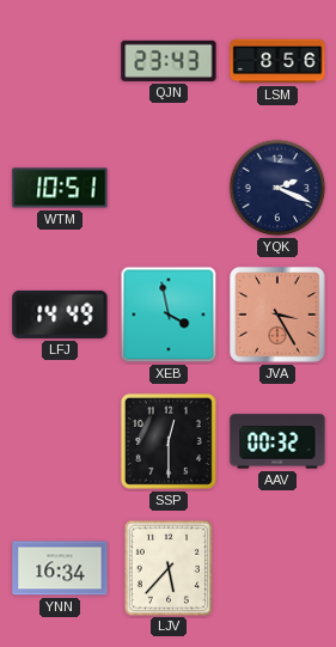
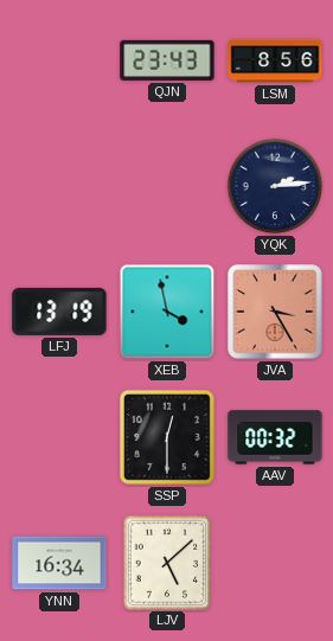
WTM: 10:51 -> none (60, 188)
YQK: 2:19 -> 2:14 (275, 186)
LFJ: 14:49 -> 13:19 (59, 312)
LJV: 5:37 -> 5:08 (167, 562)
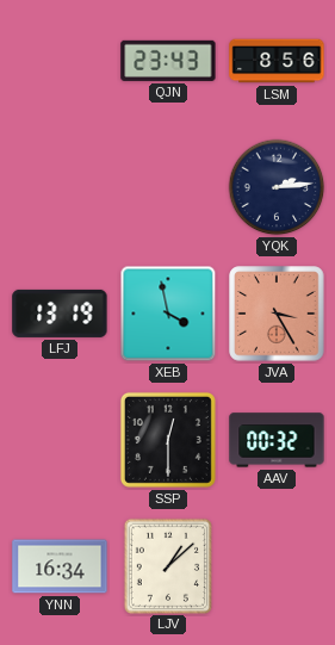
LJV: 5:08 -> 1:08 (168, 565)
